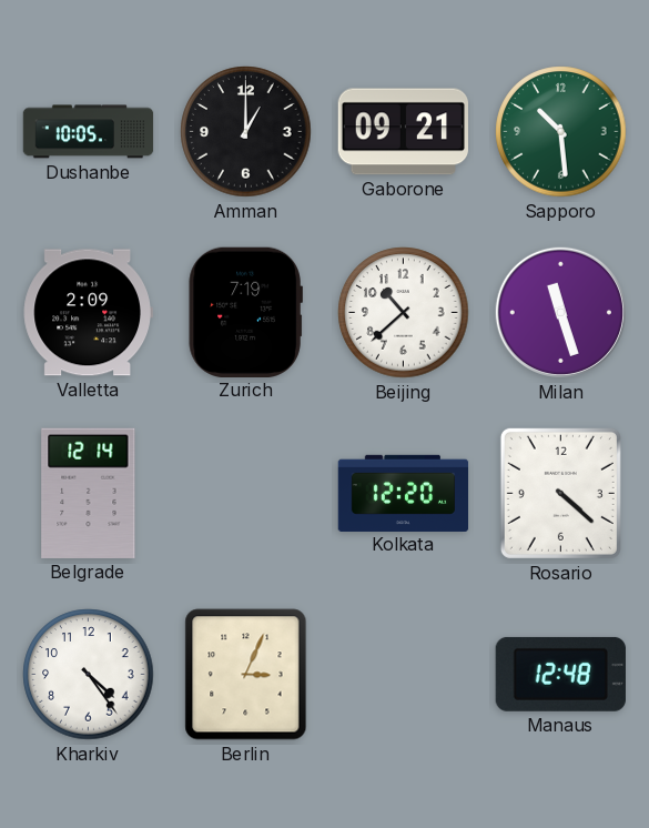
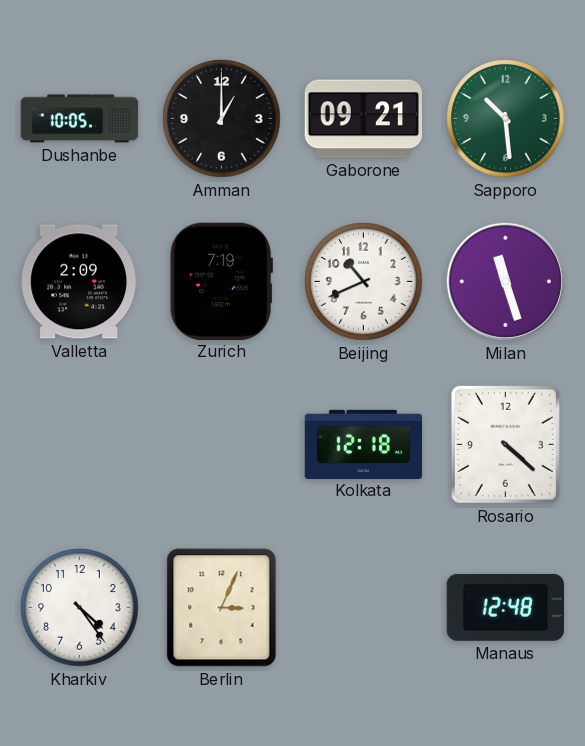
Beijing: 10:38 -> 10:41 (364, 282)
Belgrade: 12:14 -> none (89, 493)
Kolkata: 12:20 -> 12:18 (364, 444)
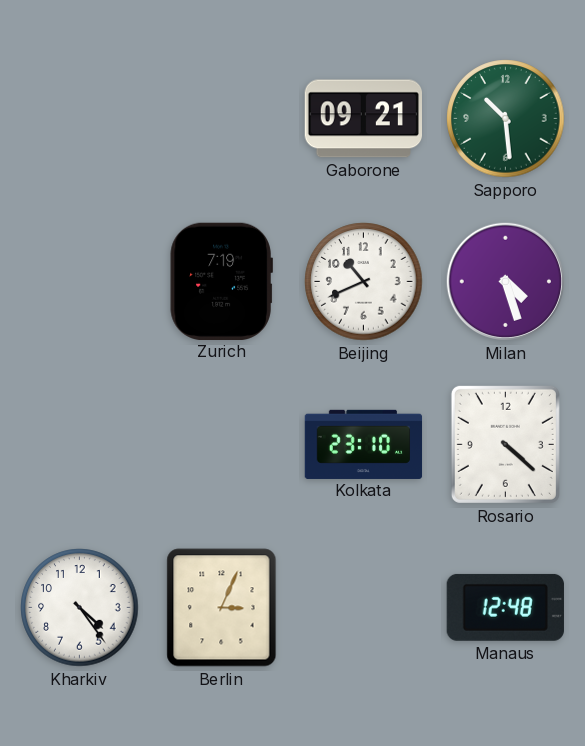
Dushanbe: 10:05 -> none (80, 119)
Amman: 1:00 -> none (222, 119)
Valletta: 2:09 -> none (79, 282)
Milan: 11:27 -> 4:27 (505, 281)
Kolkata: 12:18 -> 23:10 (364, 444)
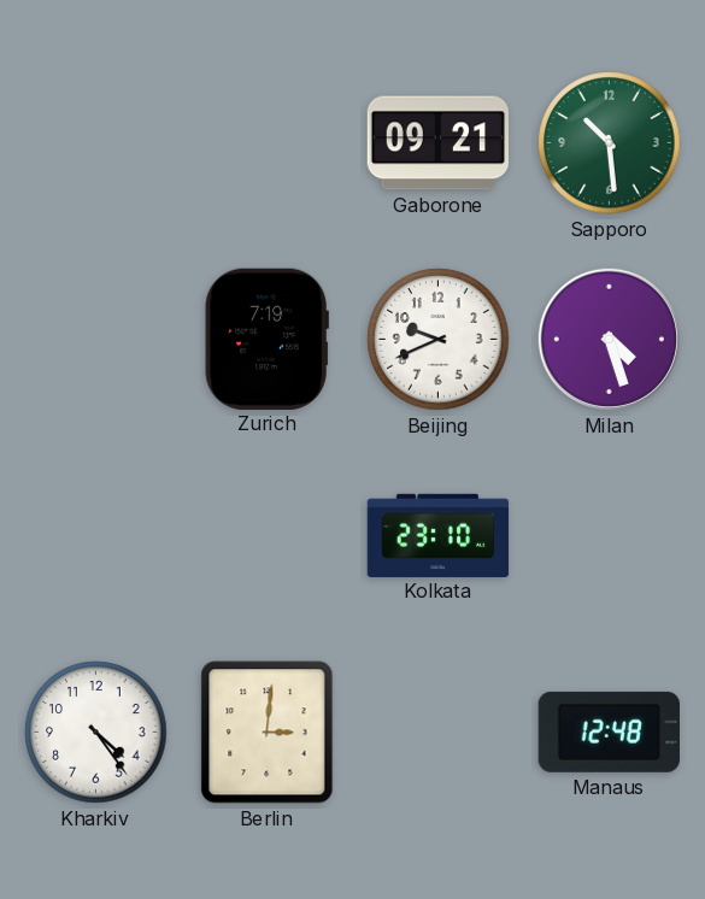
Beijing: 10:41 -> 9:41 (439, 340)
Rosario: 4:22 -> none (505, 444)
Berlin: 3:04 -> 3:01 (268, 733)
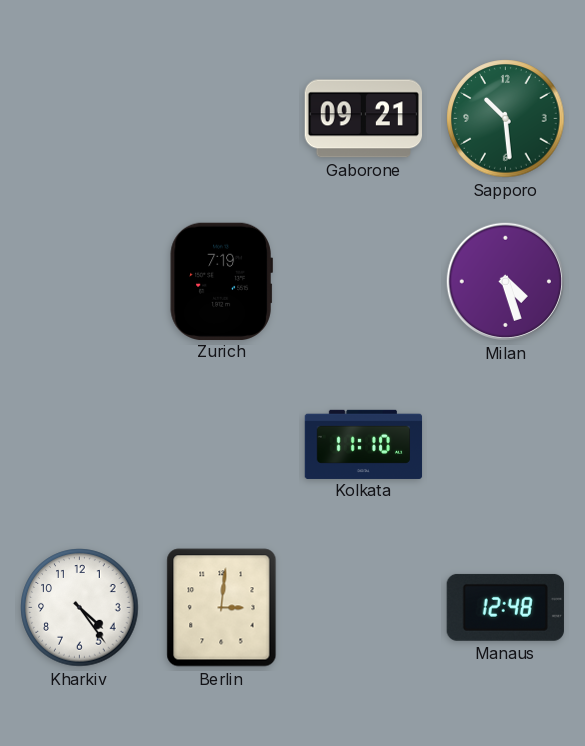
Beijing: 9:41 -> none (439, 340)
Kolkata: 23:10 -> 11:10 (364, 444)
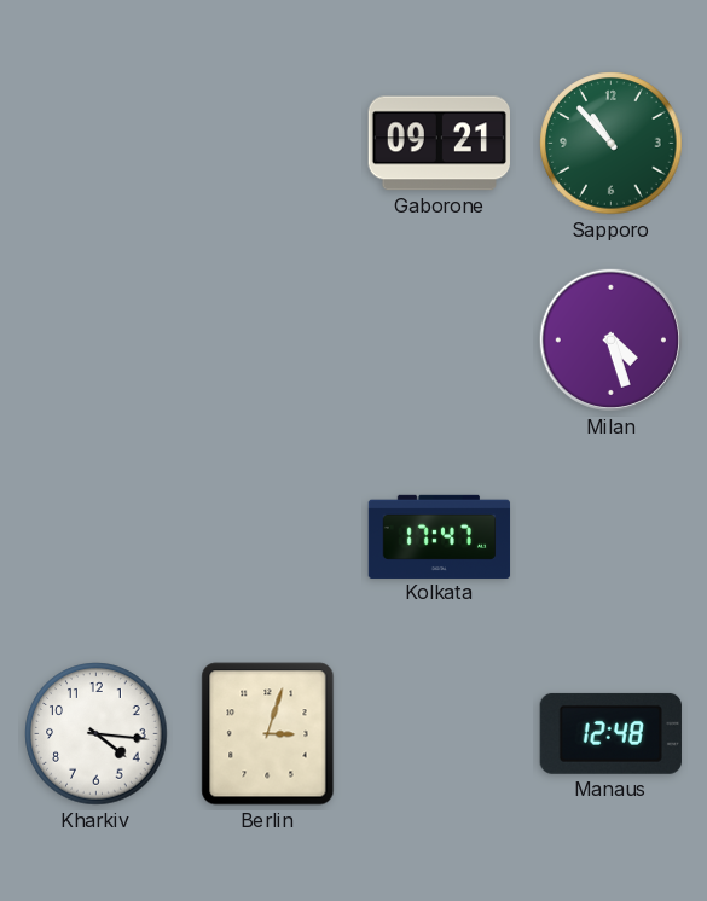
Sapporo: 10:29 -> 10:53 (612, 144)
Zurich: 7:19 -> none (221, 281)
Kolkata: 11:10 -> 17:47 (440, 536)
Kharkiv: 4:24 -> 4:16 (97, 734)
Berlin: 3:01 -> 3:03 (268, 734)
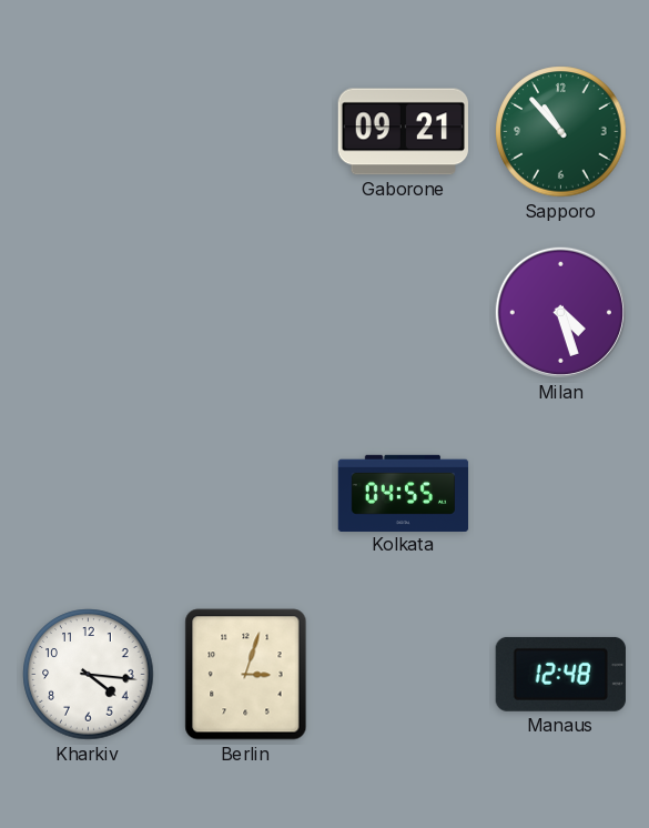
Kolkata: 17:47 -> 04:55 (404, 493)
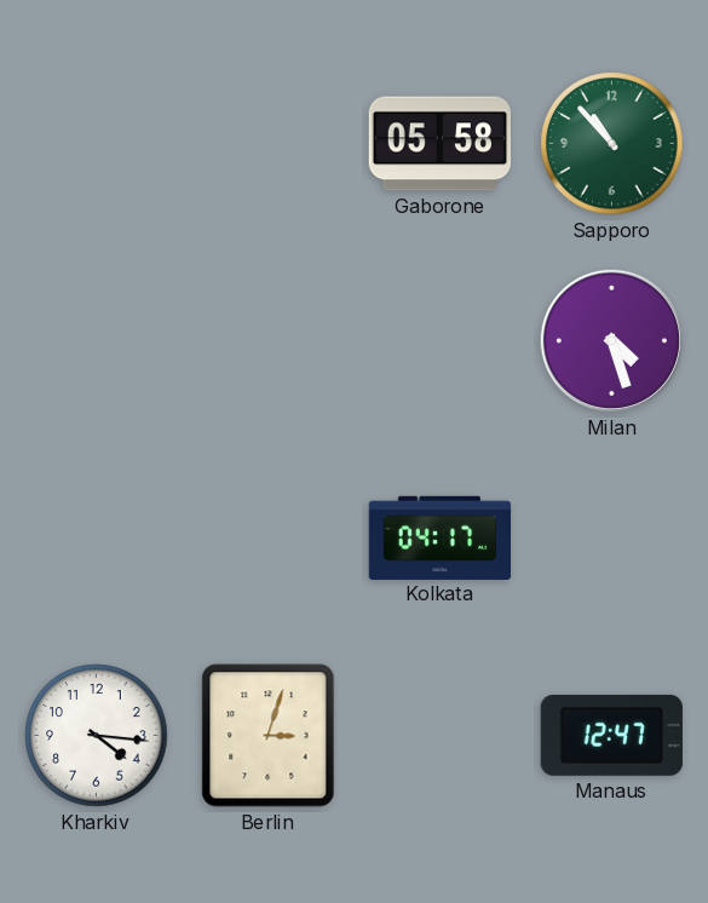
Gaborone: 09:21 -> 05:58 (439, 144)
Kolkata: 04:55 -> 04:17 (441, 537)
Manaus: 12:48 -> 12:47 (611, 735)
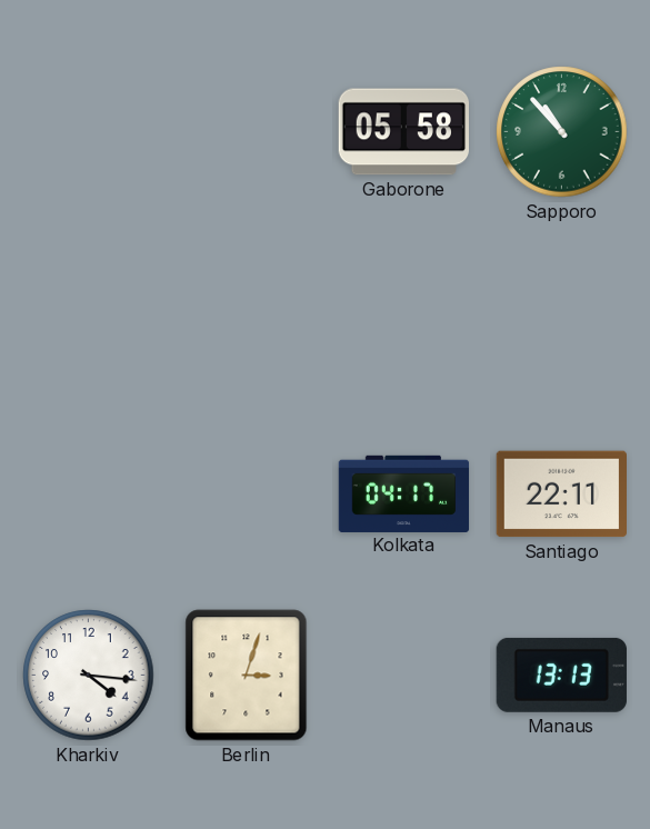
Milan: 4:27 -> none (611, 340)
Santiago: none -> 22:11 (561, 495)
Manaus: 12:47 -> 13:13 (561, 675)
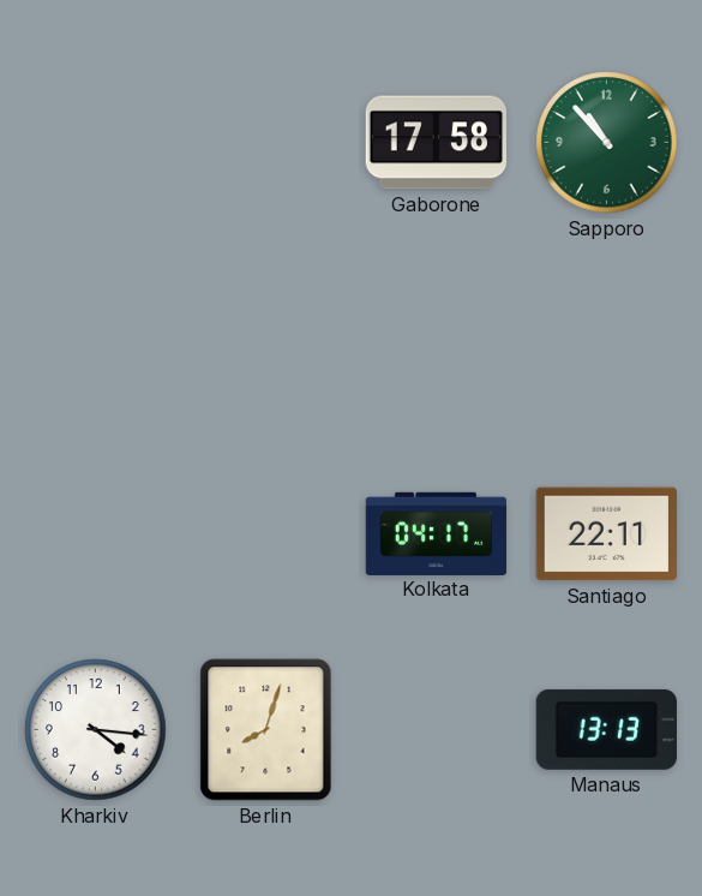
Gaborone: 05:58 -> 17:58 (436, 143)
Berlin: 3:03 -> 8:03 (266, 730)
